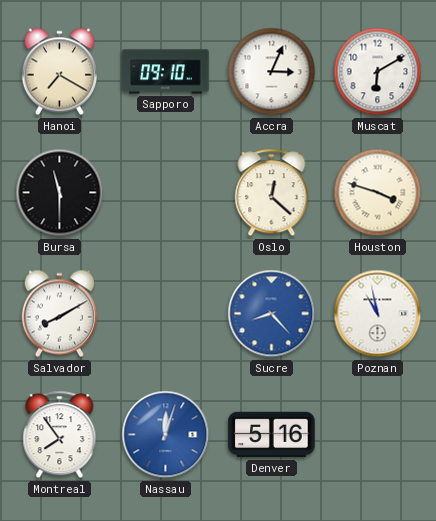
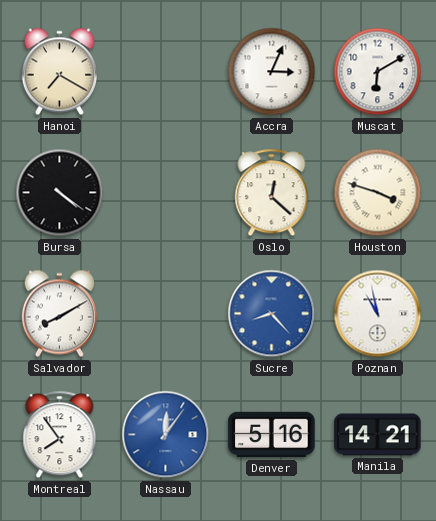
Sapporo: 09:10 -> none (166, 72)
Bursa: 11:30 -> 4:21 (60, 193)
Nassau: 12:03 -> 12:06 (166, 435)
Manila: none -> 14:21 (378, 435)
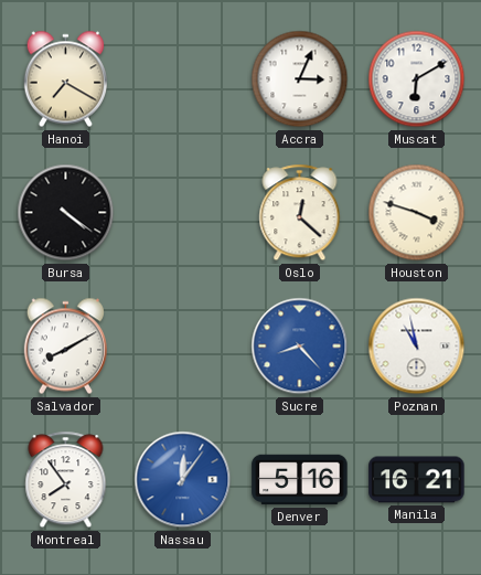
Manila: 14:21 -> 16:21 (417, 480)
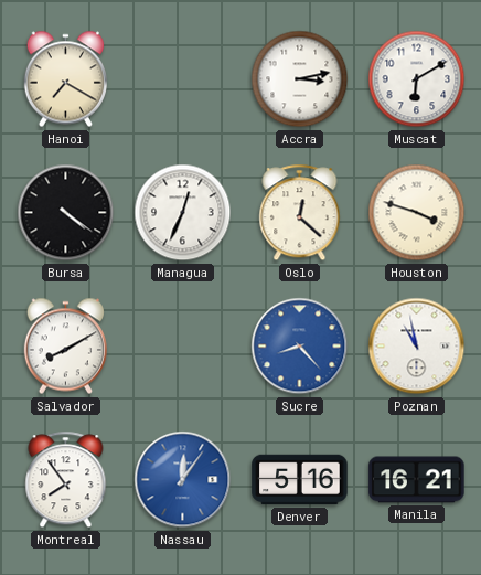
Accra: 3:04 -> 3:13 (300, 79)
Managua: none -> 12:34 (183, 213)
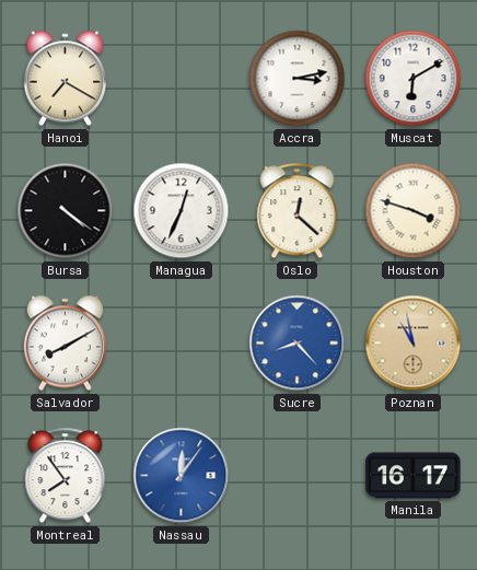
Poznan dial: white -> champagne (414, 344)
Denver: 5:16 -> none (300, 480)
Manila: 16:21 -> 16:17 (414, 476)
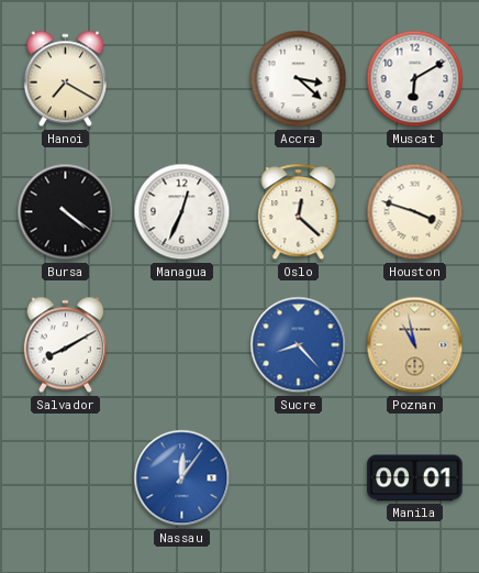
Accra: 3:13 -> 3:22 (299, 79)
Montreal: 7:54 -> none (66, 476)
Manila: 16:17 -> 00:01 (415, 478)
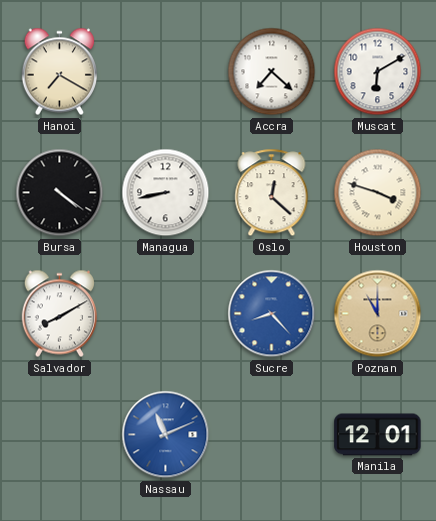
Accra: 3:22 -> 7:22 (272, 72)
Managua: 12:34 -> 8:43 (166, 193)
Poznan: 10:58 -> 11:00 (378, 314)
Nassau: 12:06 -> 11:11 (166, 435)
Manila: 00:01 -> 12:01 (378, 435)
